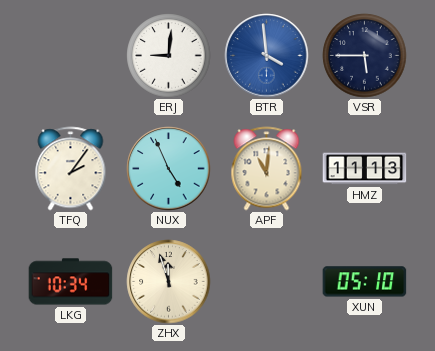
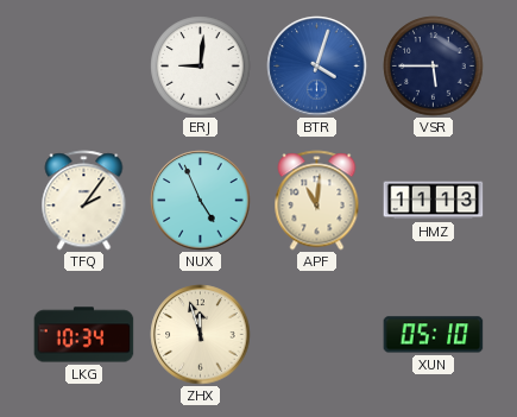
BTR: 3:59 -> 4:03 (317, 67)
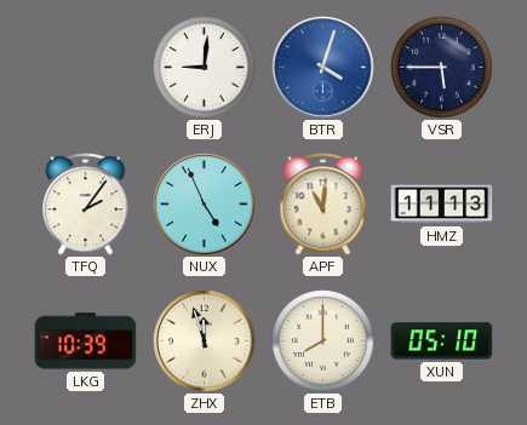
LKG: 10:34 -> 10:39 (86, 341)
ETB: none -> 8:00 (323, 341)
